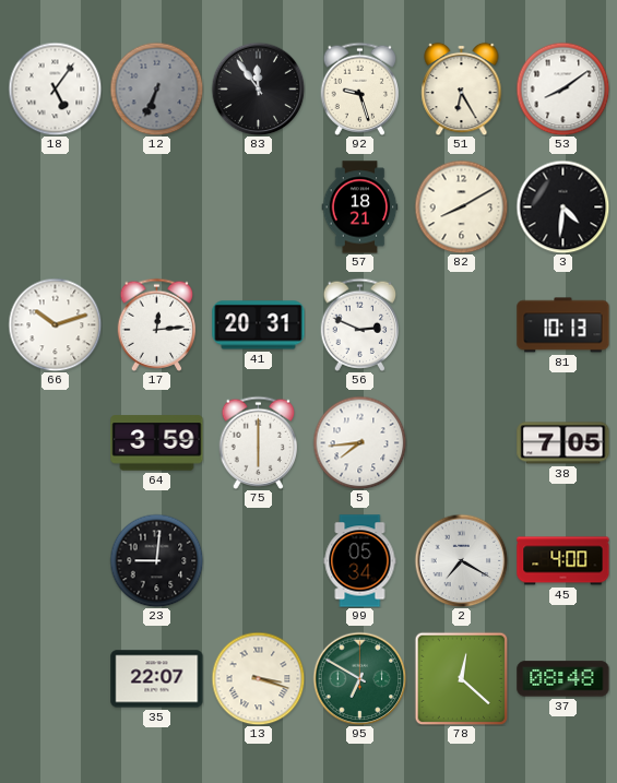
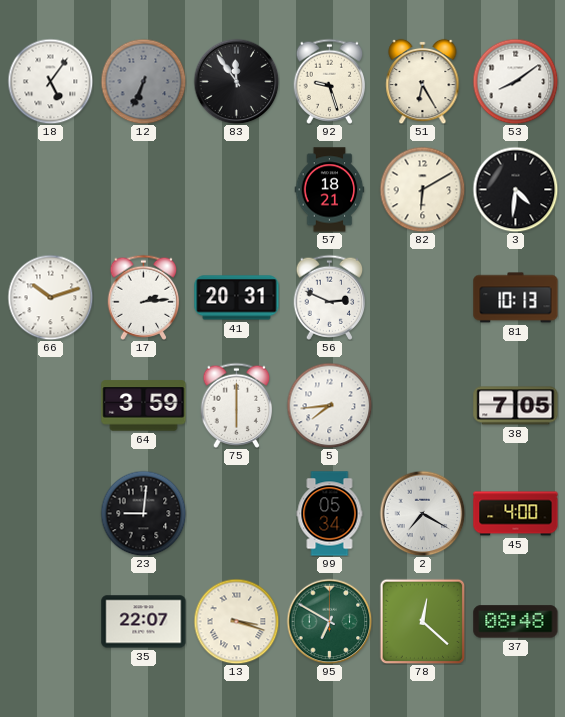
82: 8:10 -> 6:10 (422, 189)
17: 12:14 -> 2:14 (144, 297)
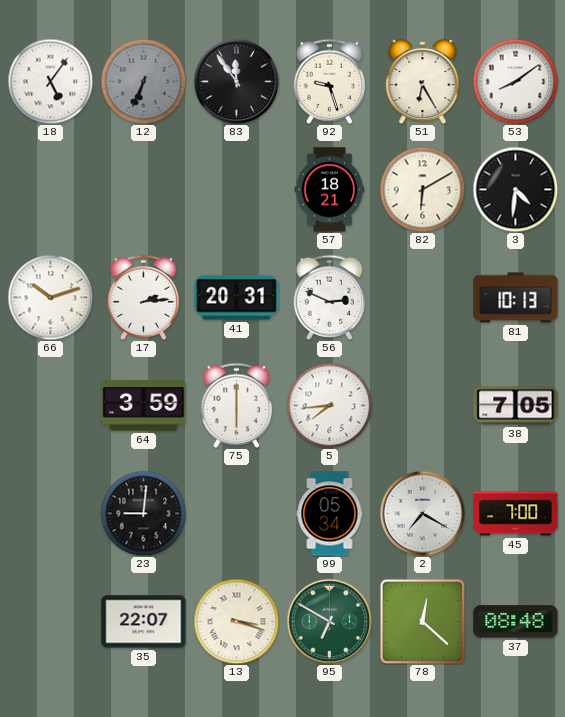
45: 4:00 -> 7:00 (516, 514)
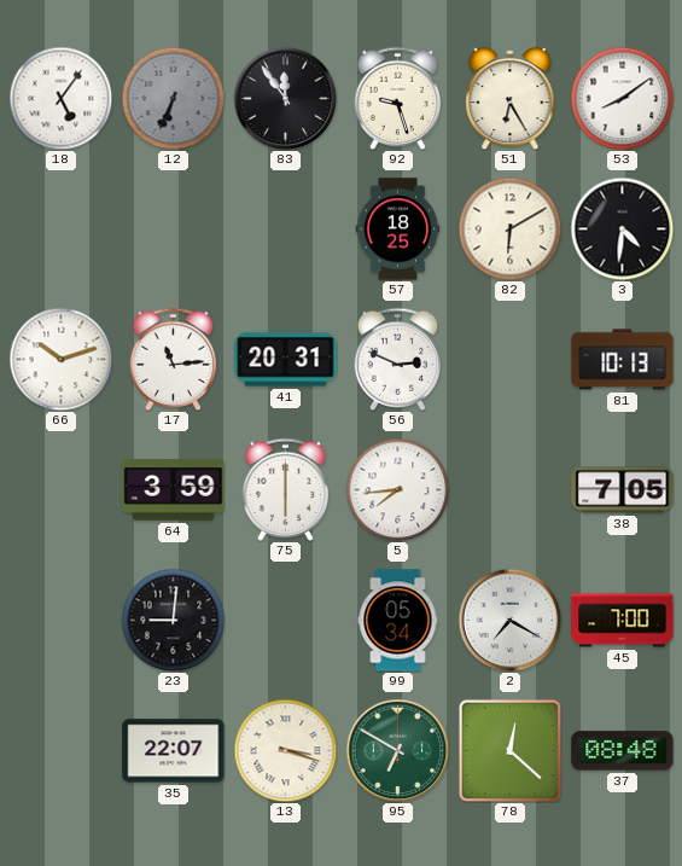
57: 18:21 -> 18:25 (398, 229)
17: 2:14 -> 11:14 (174, 359)
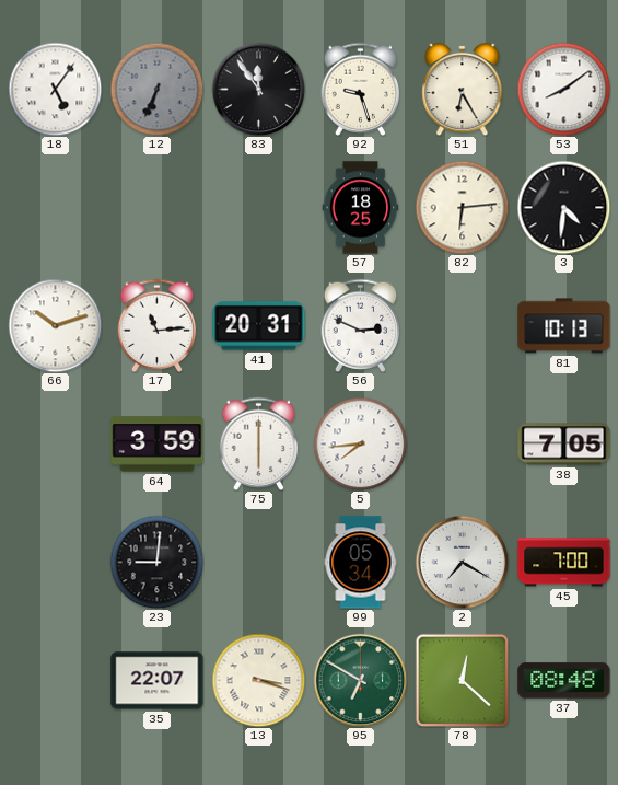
82: 6:10 -> 6:14 (462, 207)
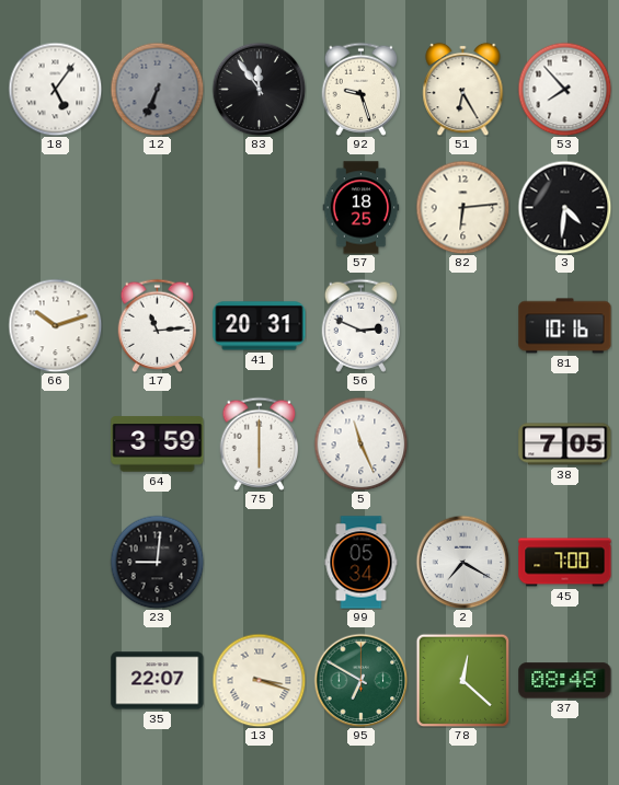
53: 8:09 -> 7:53 (564, 89)
81: 10:13 -> 10:16 (565, 326)
5: 7:44 -> 11:26 (360, 443)
